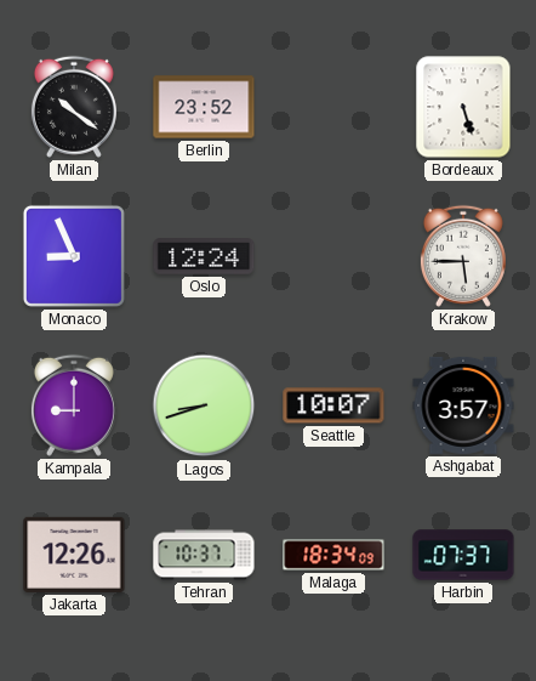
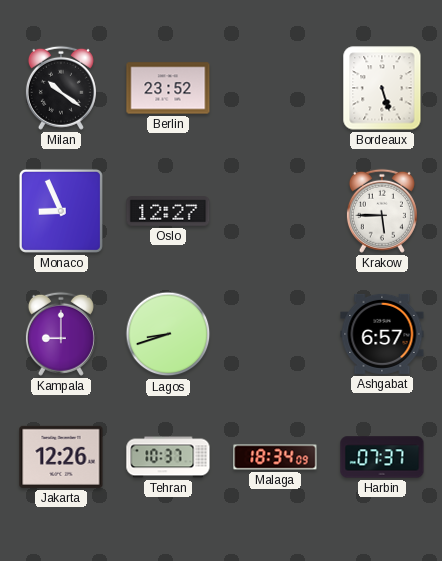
Oslo: 12:24 -> 12:27 (168, 211)
Seattle: 10:07 -> none (333, 405)
Ashgabat: 3:57 -> 6:57 (382, 334)
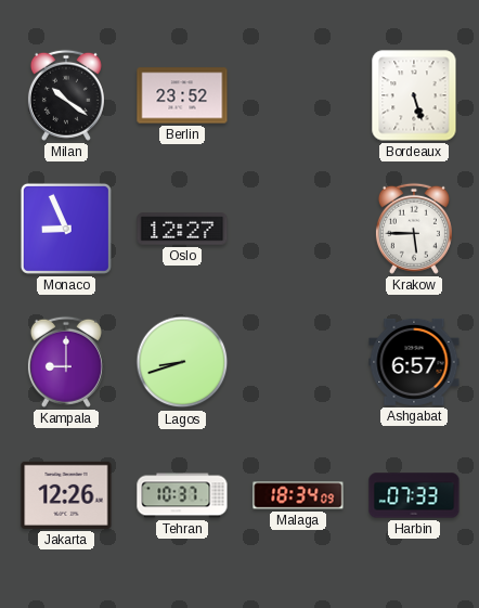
Harbin: 07:37 -> 07:33 (414, 495)
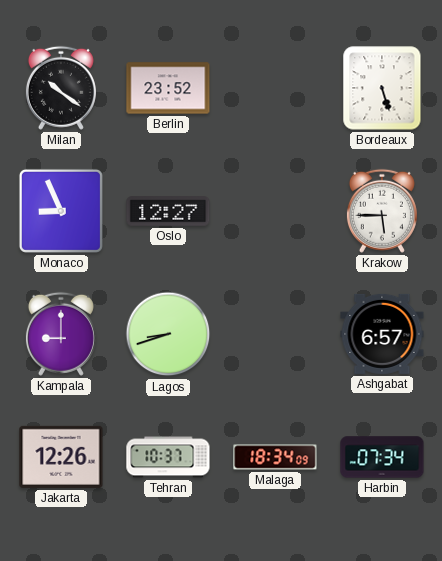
Harbin: 07:33 -> 07:34 (382, 457)
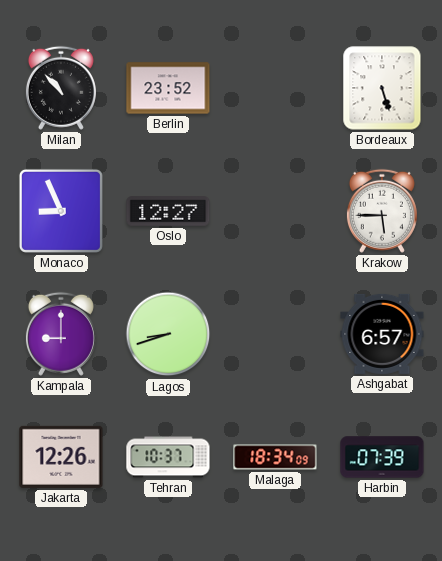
Milan: 10:21 -> 10:53 (61, 88)
Harbin: 07:34 -> 07:39 (382, 457)
